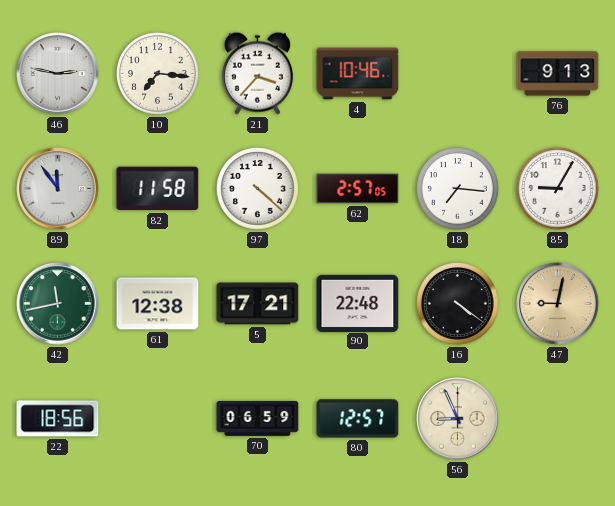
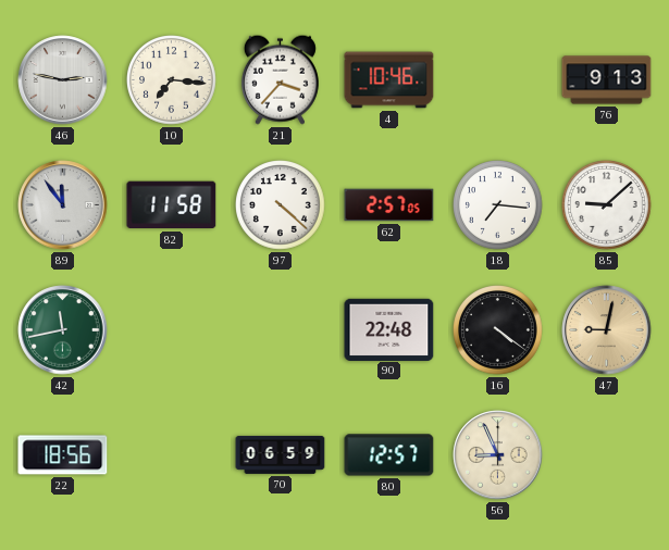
85: 9:05 -> 9:08 (607, 205)
61: 12:38 -> none (158, 304)
5: 17:21 -> none (258, 304)
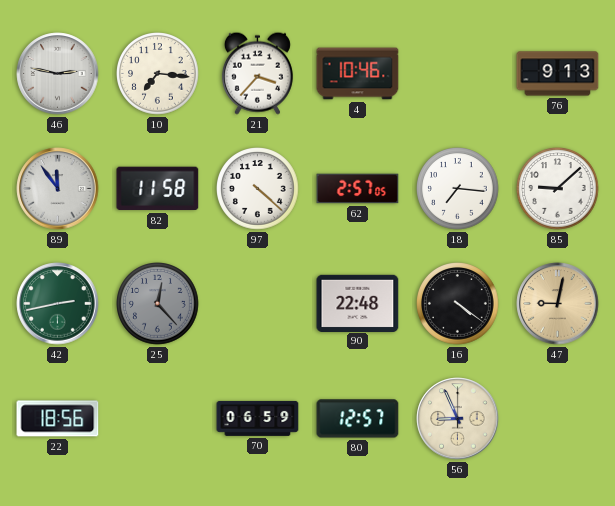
42: 11:43 -> 2:43 (58, 304)
25: none -> 12:23 (158, 304)
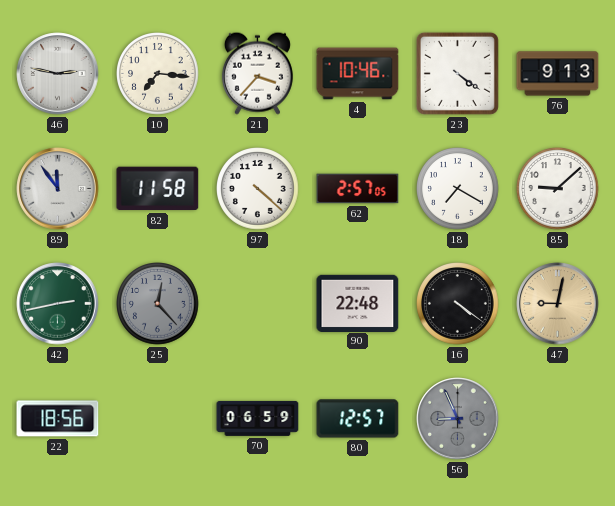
23: none -> 4:21 (457, 73)
18: 7:16 -> 7:20 (458, 189)
56 dial: cream -> grey (458, 419)
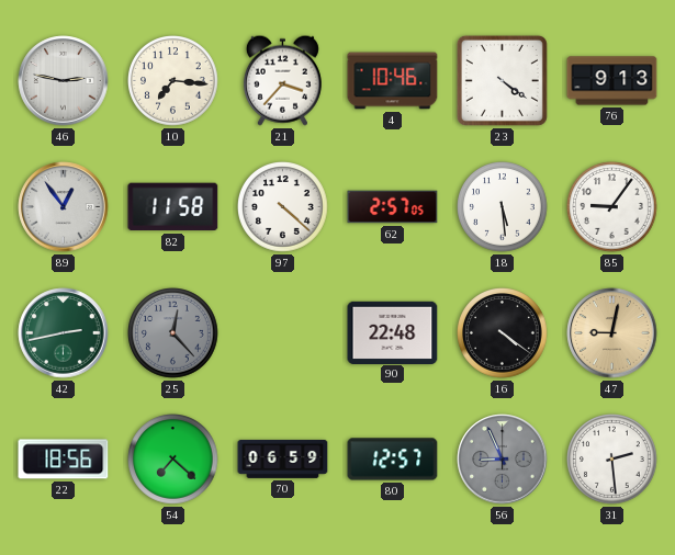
89: 11:54 -> 12:54 (64, 207)
18: 7:20 -> 5:29 (503, 207)
85: 9:08 -> 9:06 (612, 207)
54: none -> 7:22 (173, 460)
31: none -> 2:29 (612, 460)
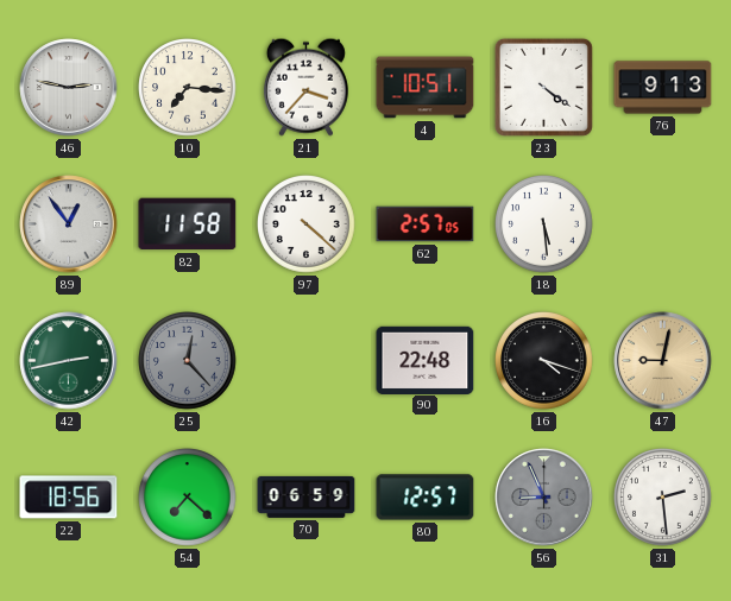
4: 10:46 -> 10:51 (426, 88)
85: 9:06 -> none (612, 207)
16: 4:21 -> 4:18 (544, 361)
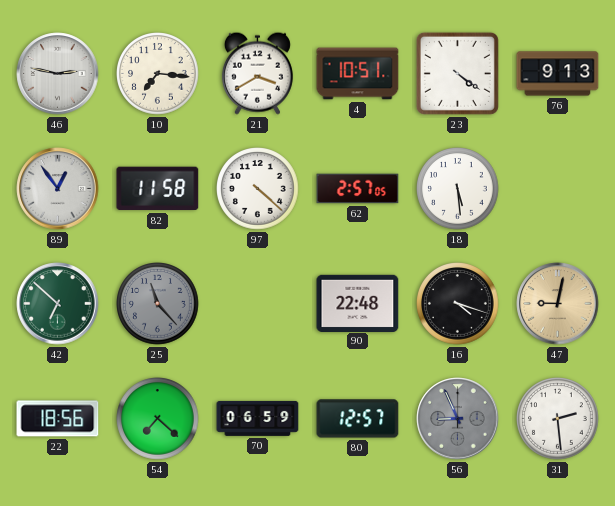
21: 3:37 -> 3:40 (257, 73)
42: 2:43 -> 6:52 (58, 304)
25: 12:23 -> 11:23 (158, 304)
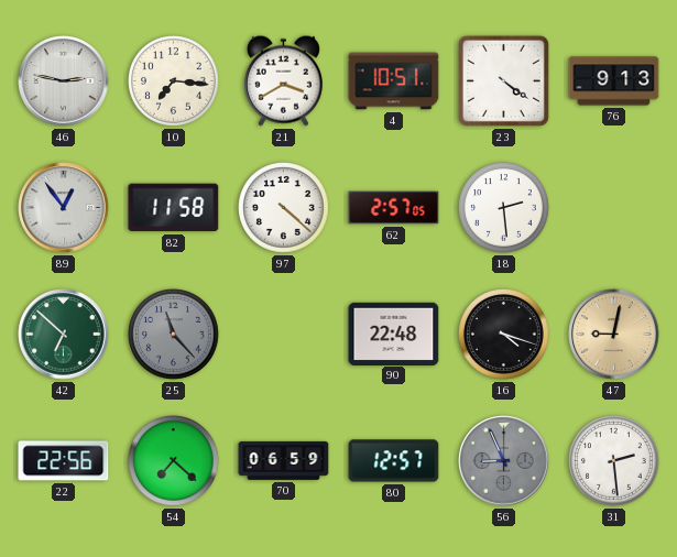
18: 5:29 -> 2:29 (504, 208)
22: 18:56 -> 22:56 (64, 461)
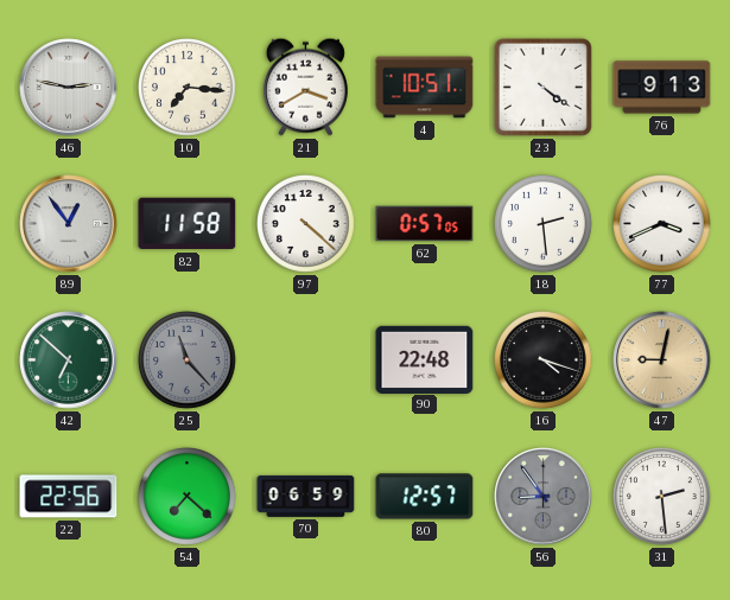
62: 2:57 -> 0:57 (425, 224)
77: none -> 3:41 (662, 224)
56: 8:56 -> 8:54 (544, 497)
